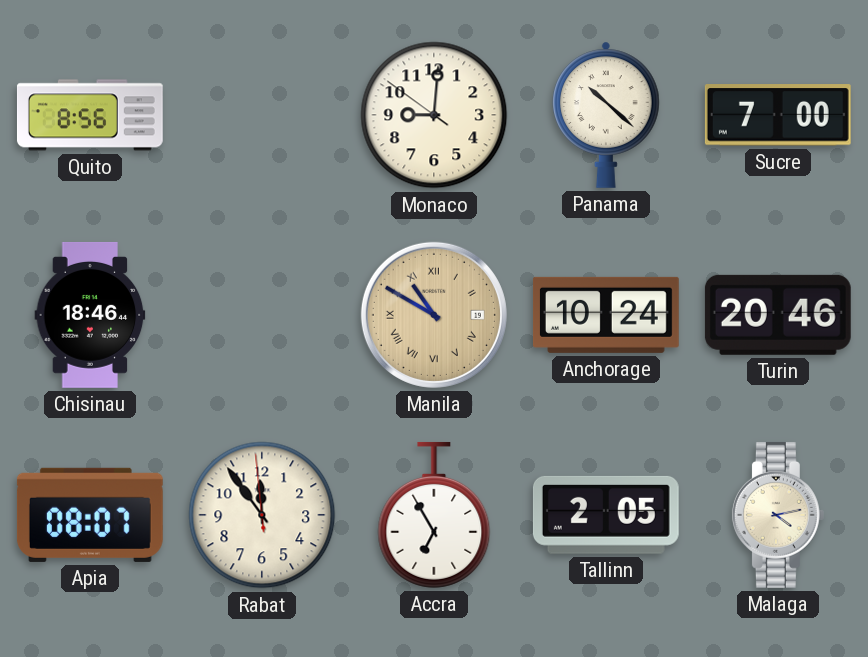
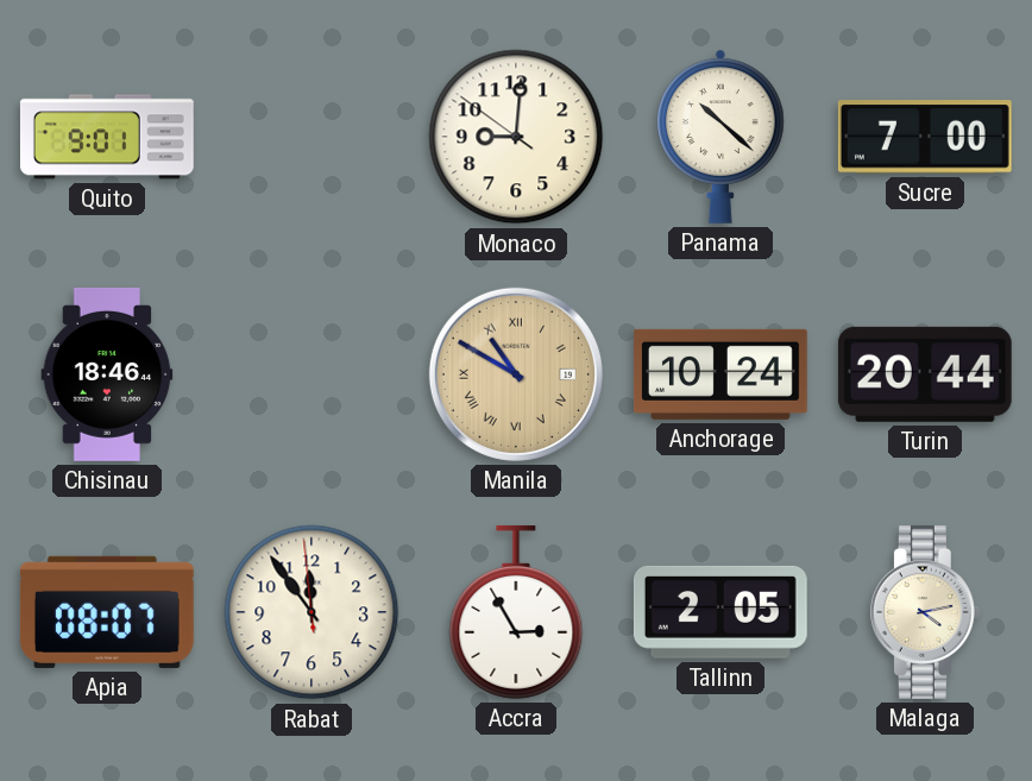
Quito: 8:56 -> 9:01 (107, 137)
Turin: 20:46 -> 20:44 (925, 374)
Accra: 6:55 -> 2:55 (516, 612)
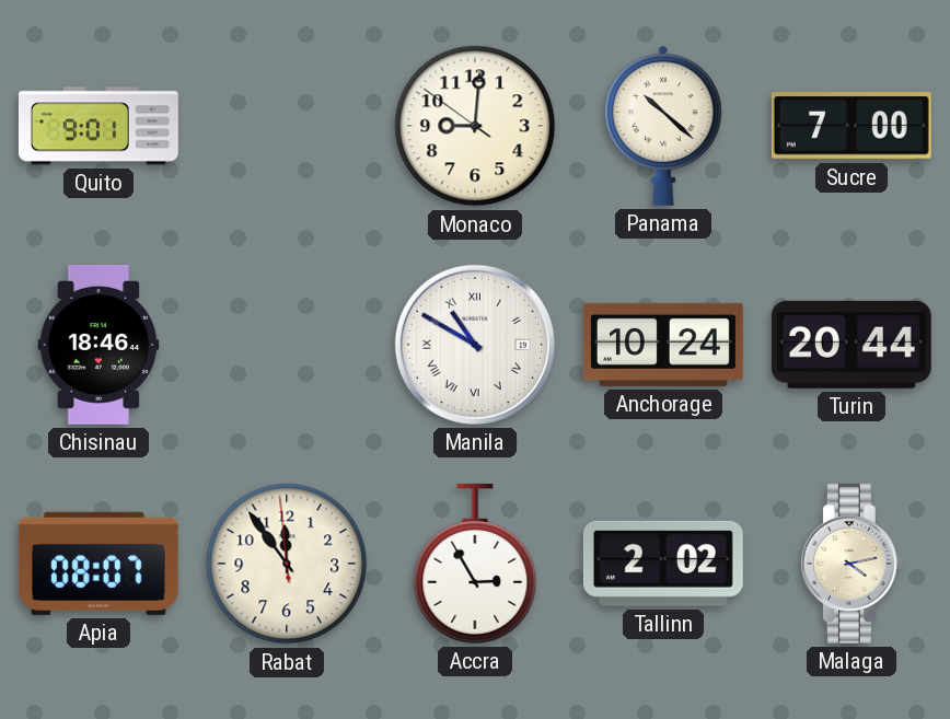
Manila dial: champagne -> white (475, 345)
Tallinn: 2:05 -> 2:02 (663, 564)
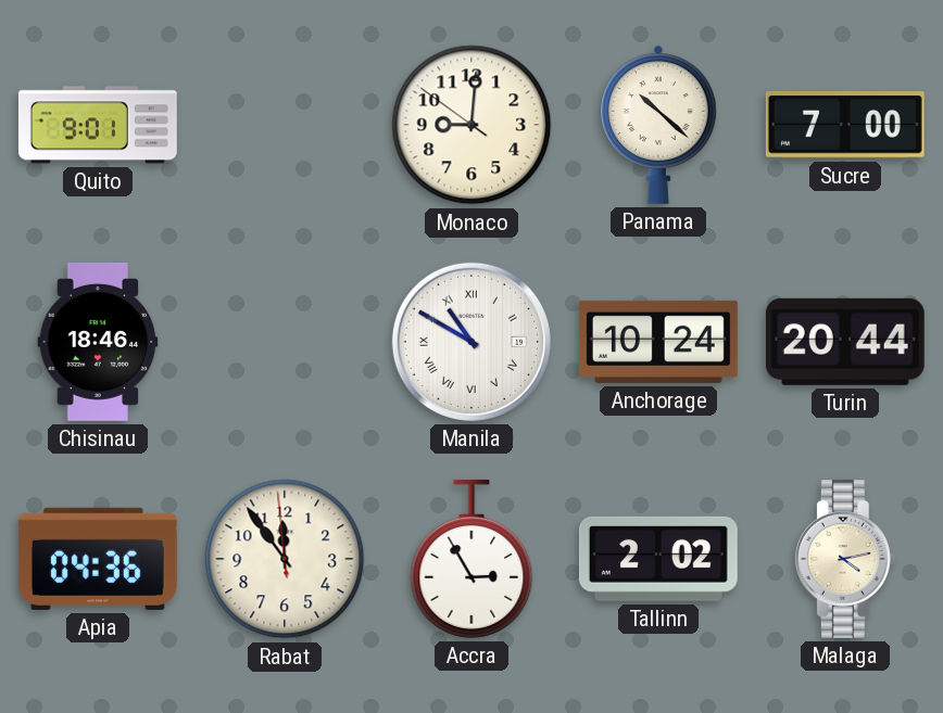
Apia: 08:07 -> 04:36 (98, 559)
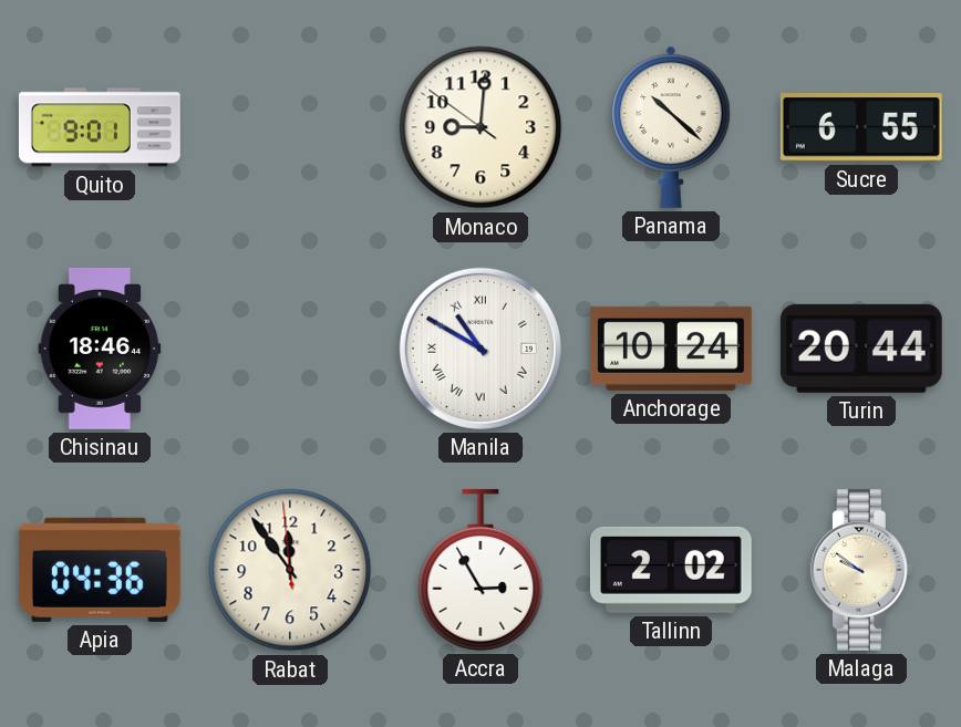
Sucre: 7:00 -> 6:55 (861, 127)
Malaga: 4:13 -> 9:51 (861, 570)
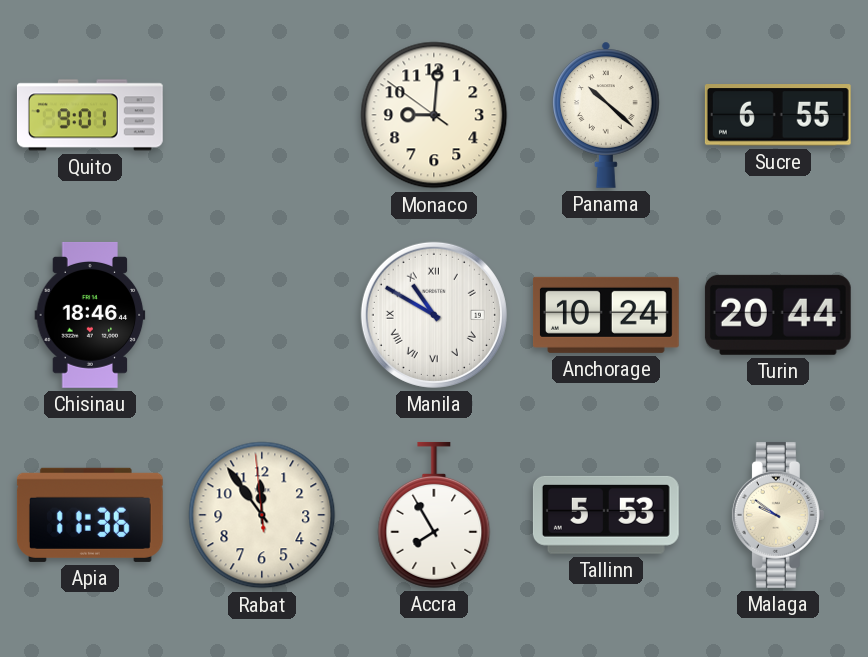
Apia: 04:36 -> 11:36 (90, 515)
Accra: 2:55 -> 7:55 (434, 515)
Tallinn: 2:02 -> 5:53 (606, 515)
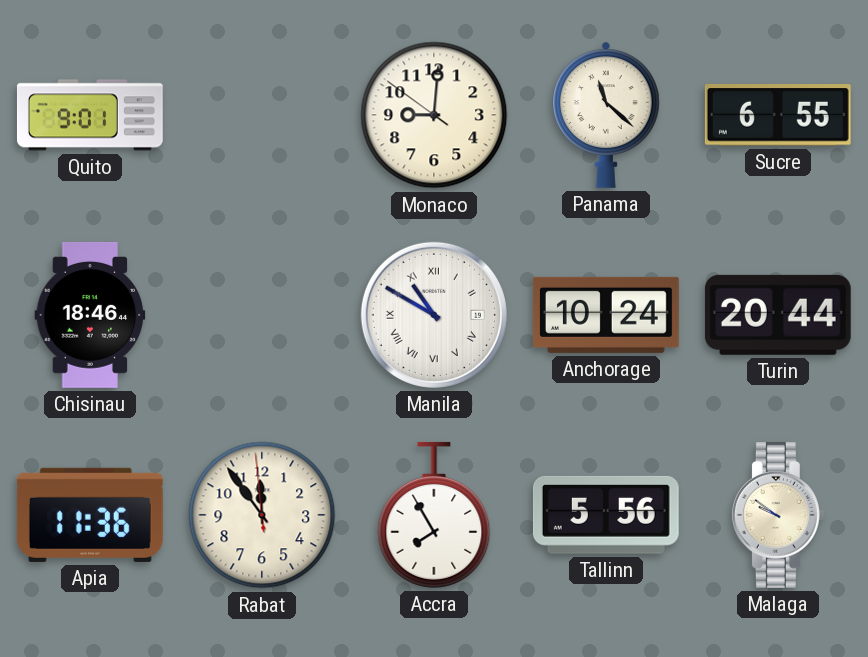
Panama: 10:22 -> 11:22 (606, 115)
Tallinn: 5:53 -> 5:56 (606, 515)
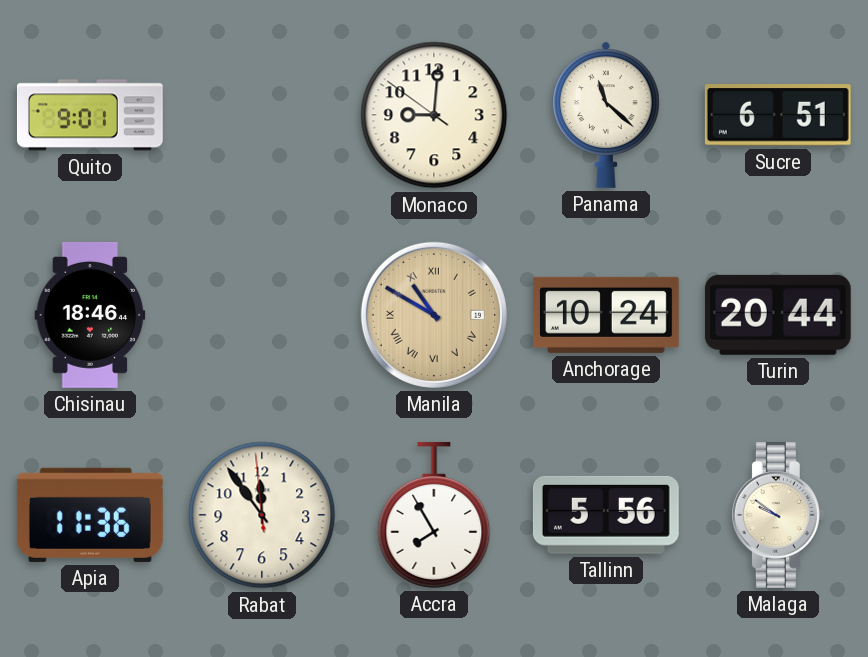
Sucre: 6:55 -> 6:51 (778, 115)
Manila dial: white -> champagne (434, 315)
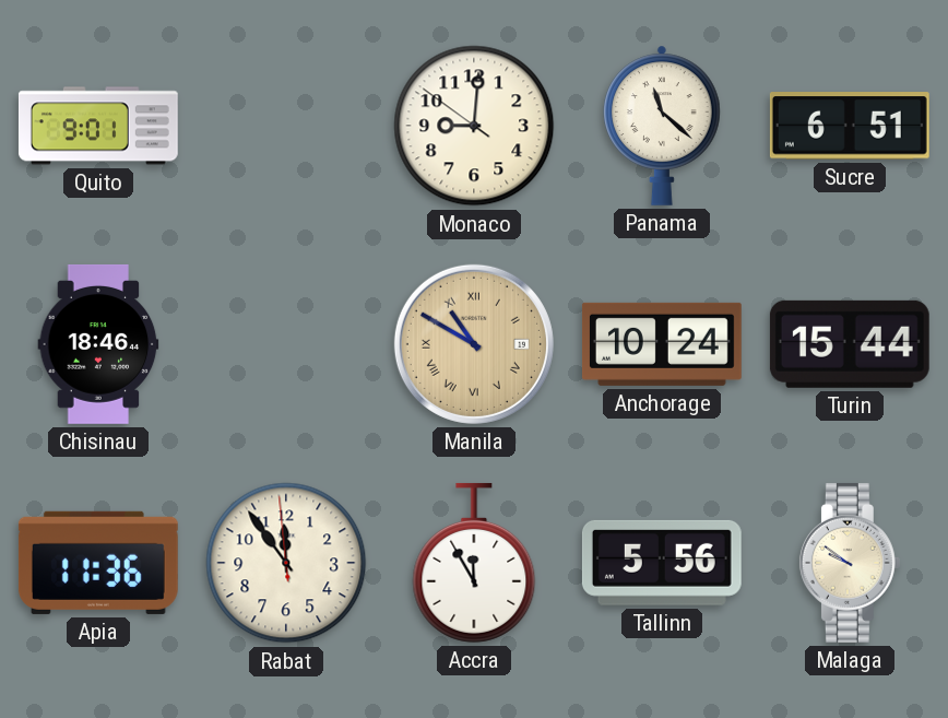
Turin: 20:44 -> 15:44 (850, 344)
Accra: 7:55 -> 11:55 (474, 563)
